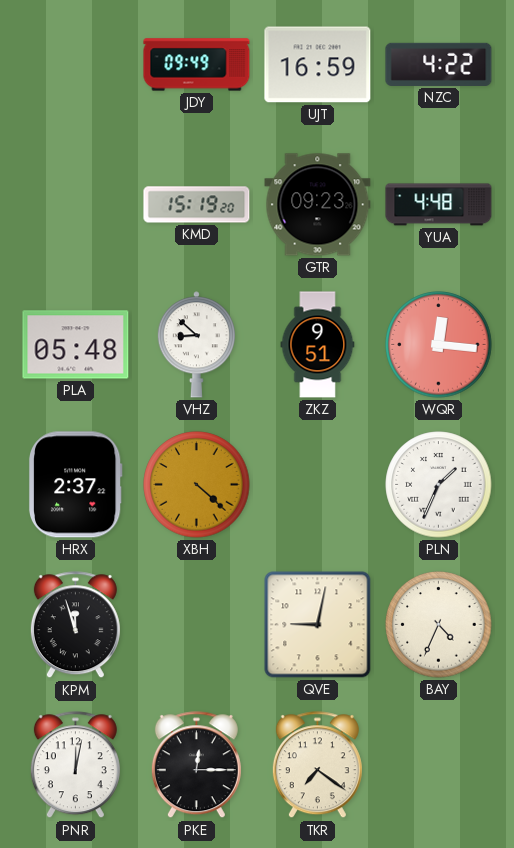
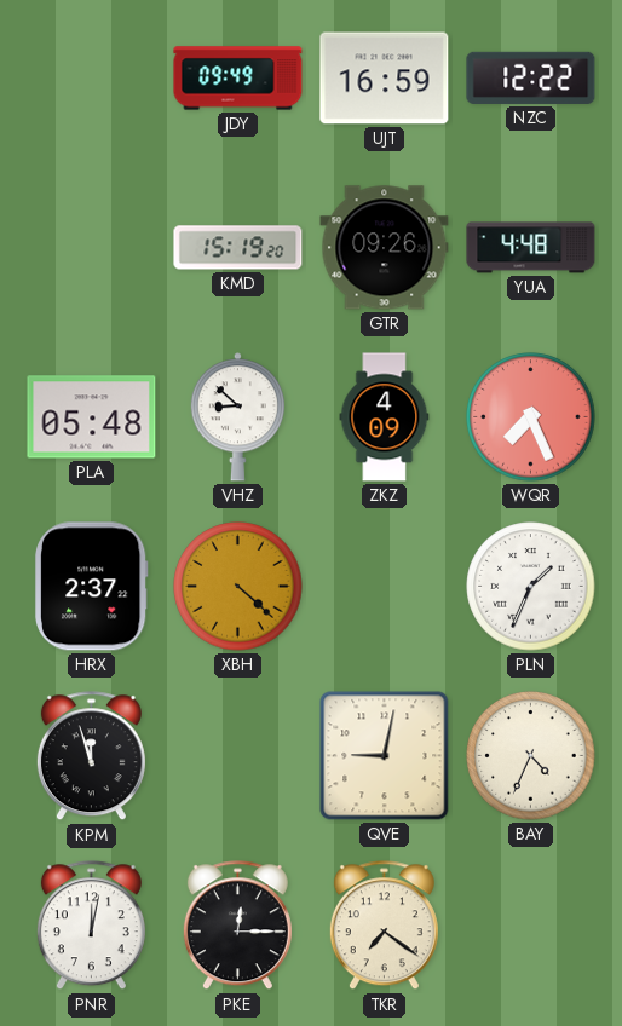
NZC: 4:22 -> 12:22 (531, 77)
GTR: 09:23 -> 09:26 (385, 248)
ZKZ: 9:51 -> 4:09 (385, 417)
WQR: 12:16 -> 7:26 (531, 417)
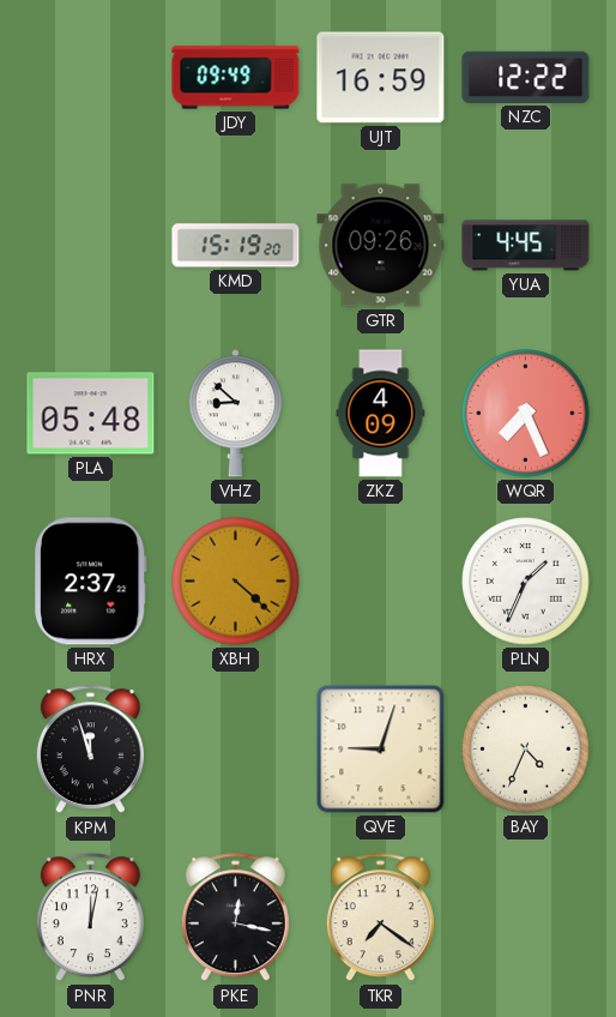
YUA: 4:48 -> 4:45 (526, 246)
QVE: 9:02 -> 9:03 (381, 750)
PKE: 12:15 -> 12:17 (235, 917)
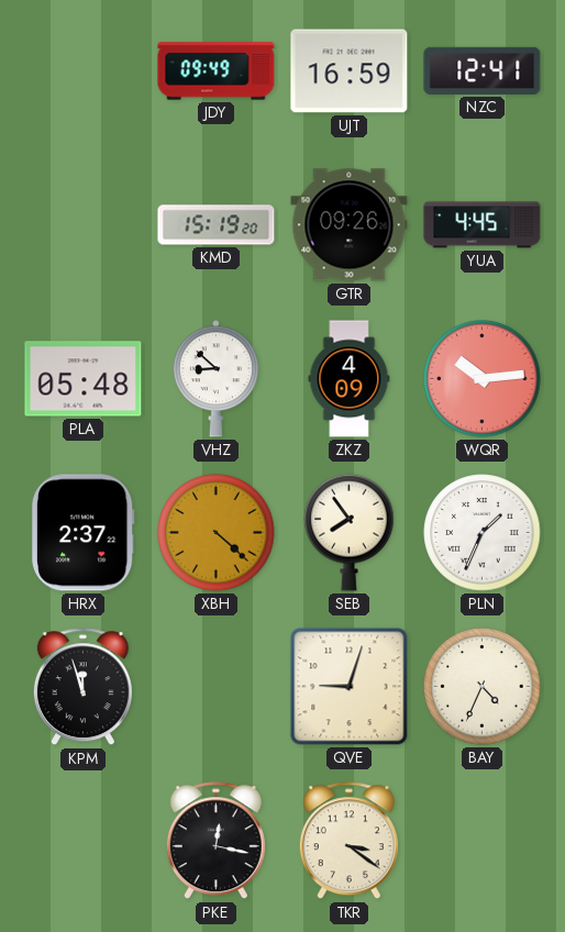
NZC: 12:22 -> 12:41 (483, 70)
WQR: 7:26 -> 10:14 (483, 379)
SEB: none -> 7:54 (350, 532)
PNR: 12:02 -> none (90, 917)
TKR: 7:21 -> 3:21 (348, 841)
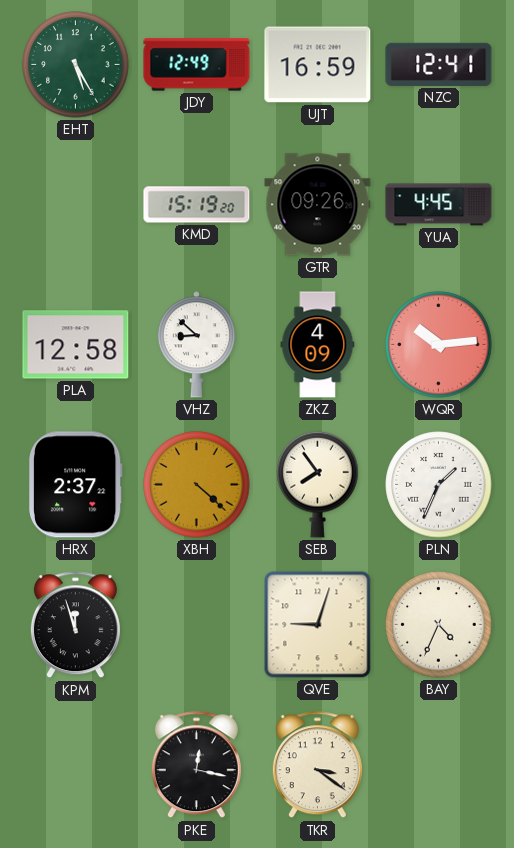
EHT: none -> 5:25 (76, 65)
JDY: 09:49 -> 12:49 (197, 65)
PLA: 05:48 -> 12:58 (76, 345)
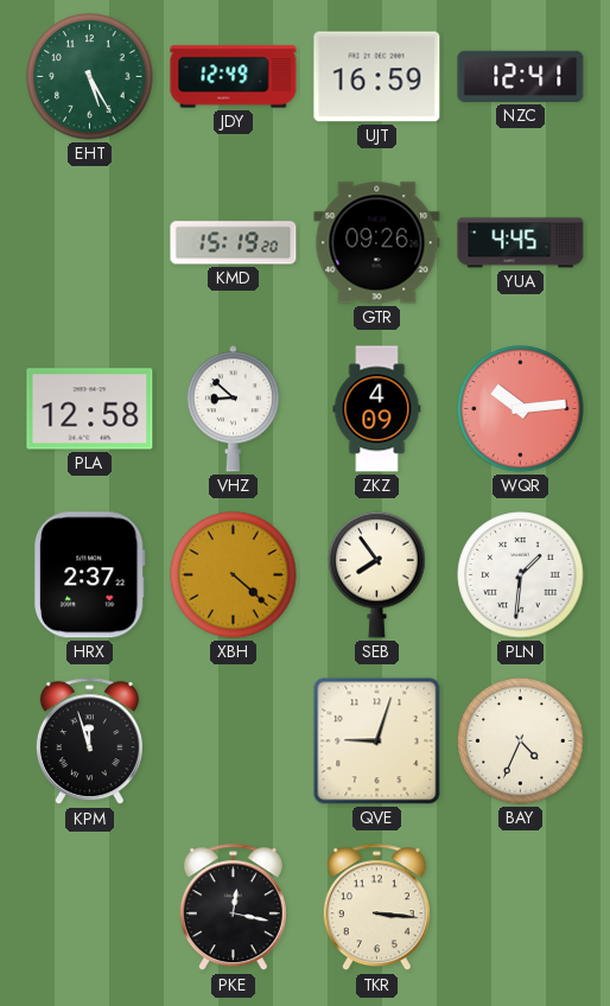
PLN: 1:34 -> 1:31 (521, 575)
TKR: 3:21 -> 3:16 (376, 908)
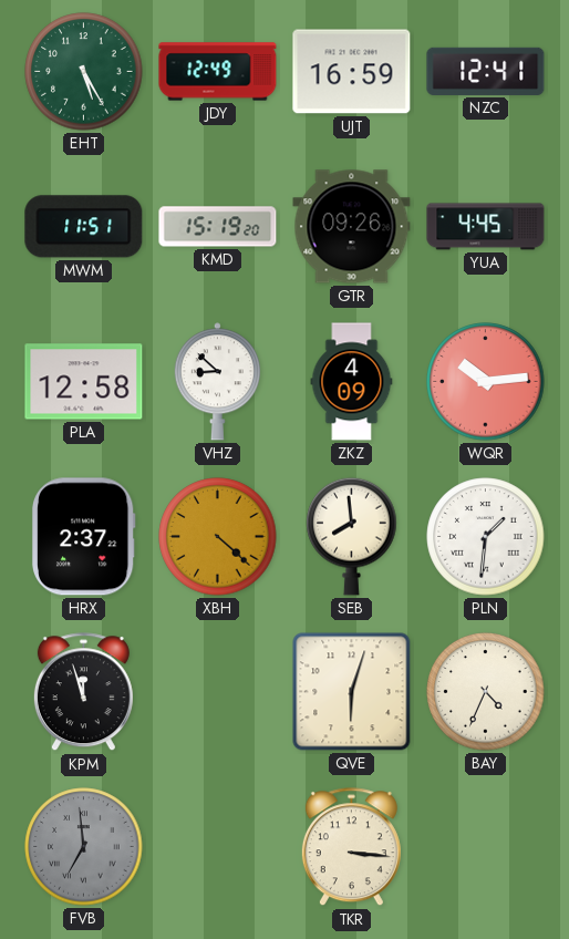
MWM: none -> 11:51 (84, 227)
SEB: 7:54 -> 7:59 (352, 536)
QVE: 9:03 -> 6:03 (352, 692)
FVB: none -> 6:59 (84, 847)
PKE: 12:17 -> none (233, 908)
